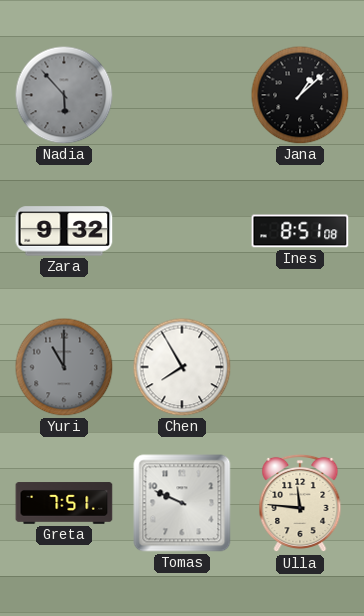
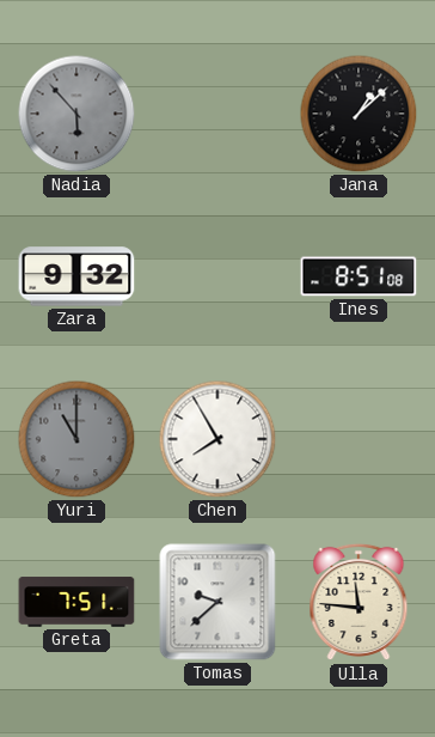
Tomas: 9:49 -> 9:38 (217, 602)
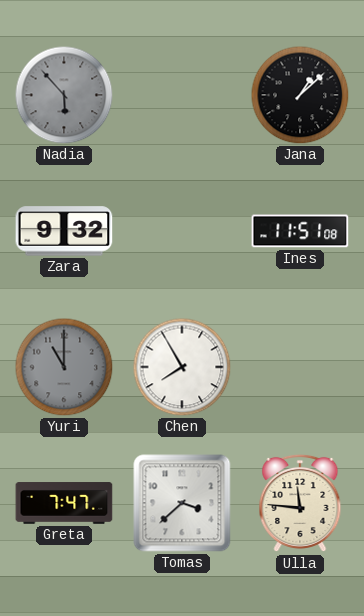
Ines: 8:51 -> 11:51 (300, 231)
Greta: 7:51 -> 7:47 (64, 503)
Tomas: 9:38 -> 3:38 (182, 503)
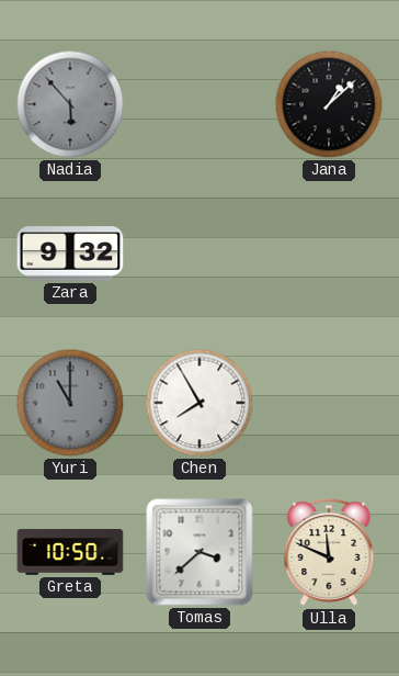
Ines: 11:51 -> none (300, 231)
Greta: 7:47 -> 10:50 (70, 552)
Ulla: 11:46 -> 11:49 (329, 552)
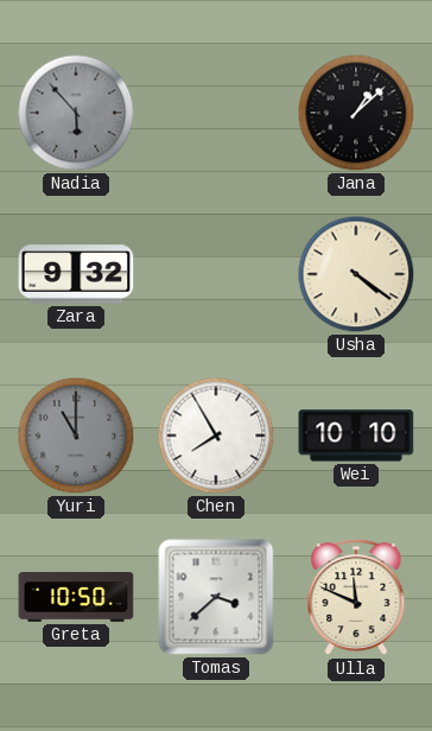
Usha: none -> 4:21 (356, 274)
Wei: none -> 10:10 (356, 436)
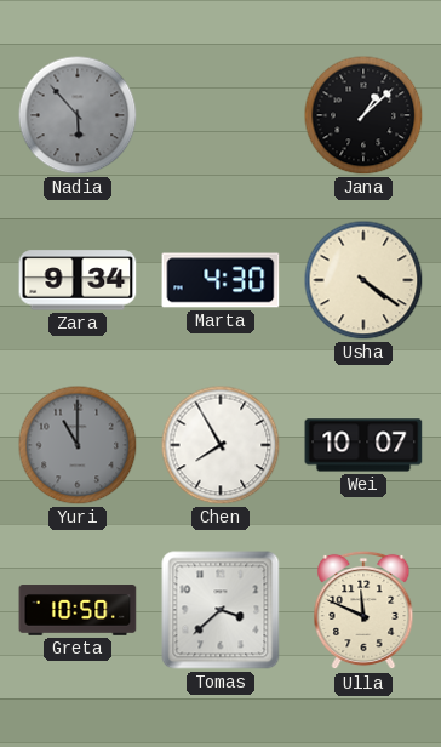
Zara: 9:32 -> 9:34 (78, 280)
Marta: none -> 4:30 (220, 280)
Wei: 10:10 -> 10:07 (363, 445)
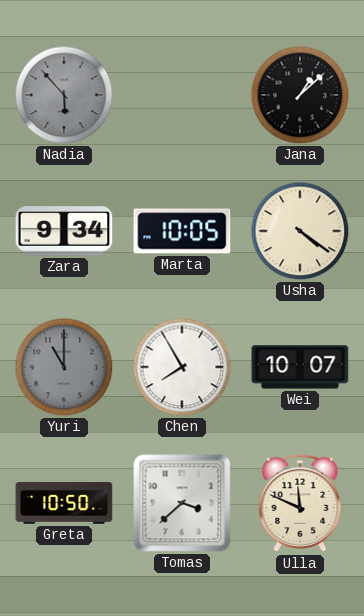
Marta: 4:30 -> 10:05 (182, 231)
